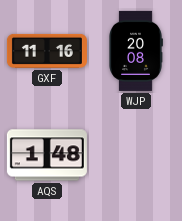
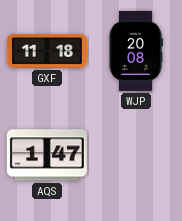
GXF: 11:16 -> 11:18 (47, 51)
AQS: 1:48 -> 1:47 (47, 155)
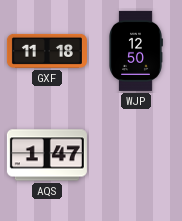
WJP: 20:08 -> 12:50 (136, 51)
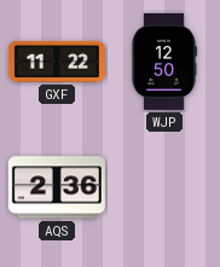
GXF: 11:18 -> 11:22 (57, 62)
AQS: 1:47 -> 2:36 (57, 187)
